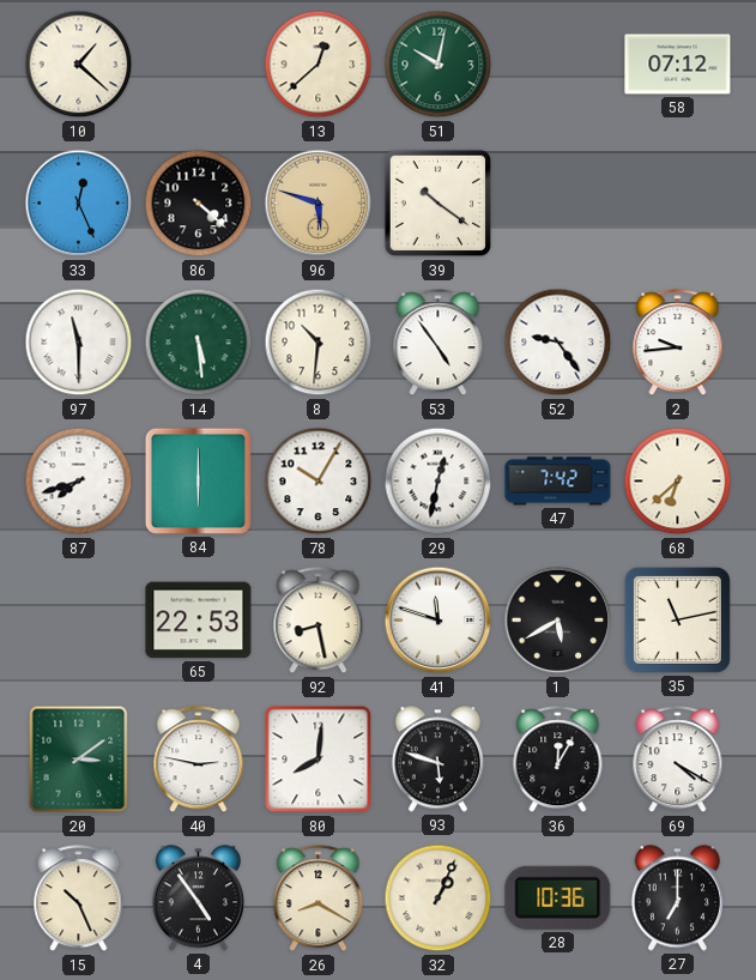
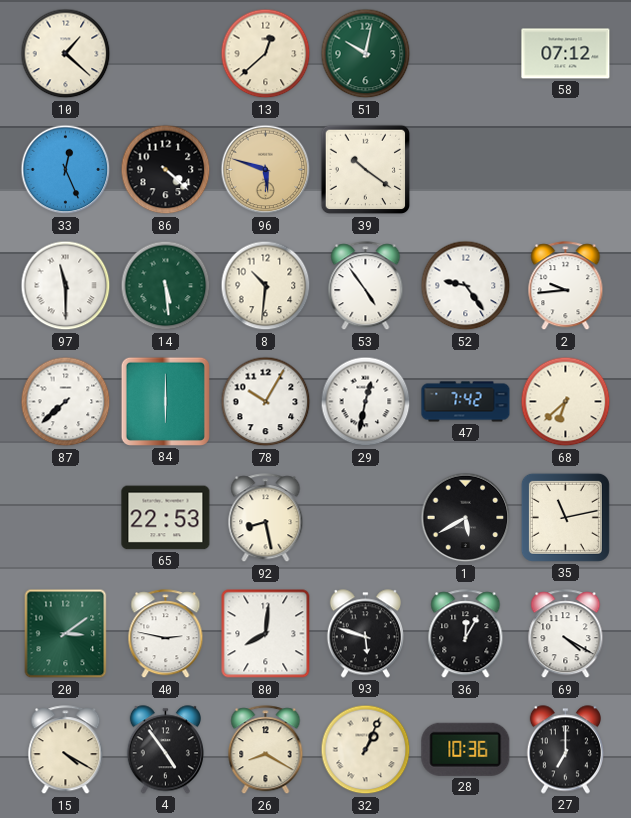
87: 7:42 -> 7:38 (66, 402)
41: 11:48 -> none (439, 621)
15: 10:26 -> 4:20 (66, 750)
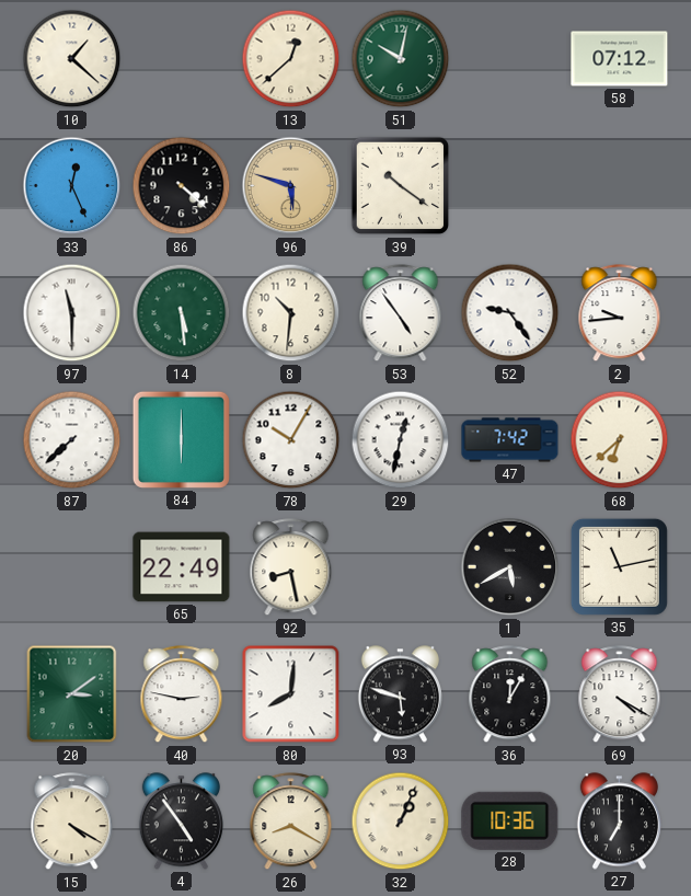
65: 22:53 -> 22:49 (182, 567)
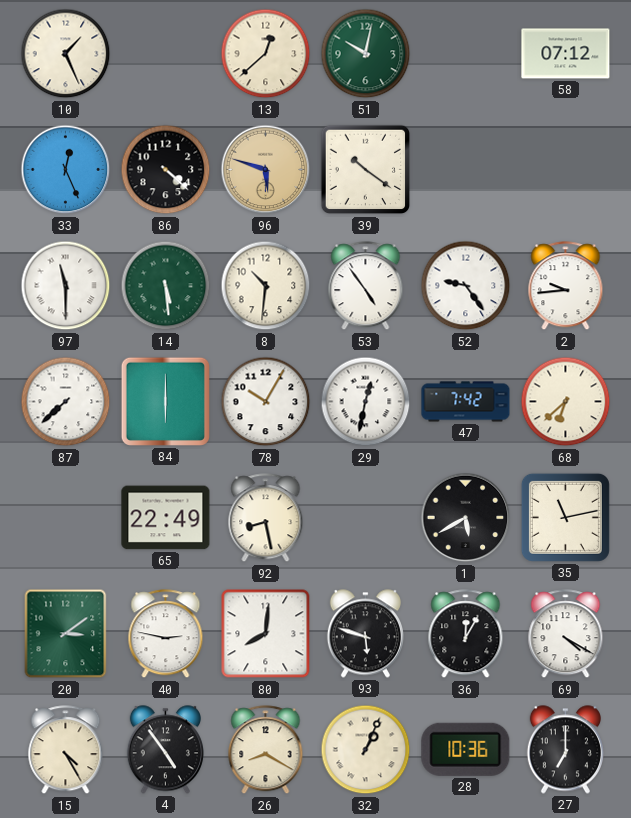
10: 1:22 -> 1:26 (66, 54)
15: 4:20 -> 4:25 (66, 750)
